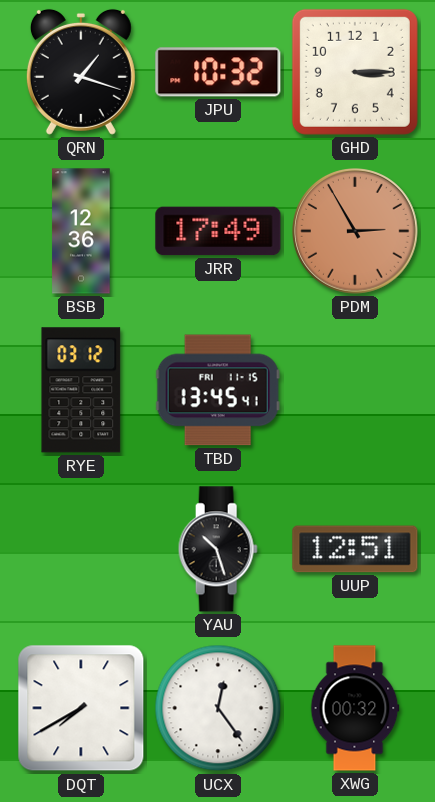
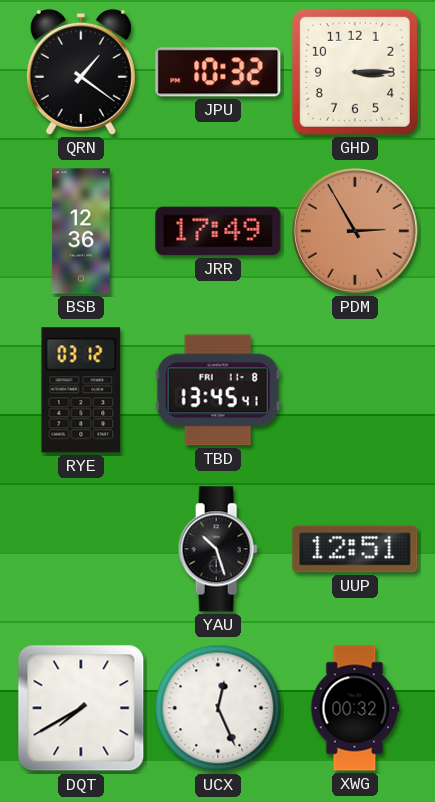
QRN: 1:18 -> 1:21 (81, 72)
TBD date: FRI 11-15 -> FRI 11-8 (218, 390)
UCX: 12:24 -> 12:26 (218, 708)
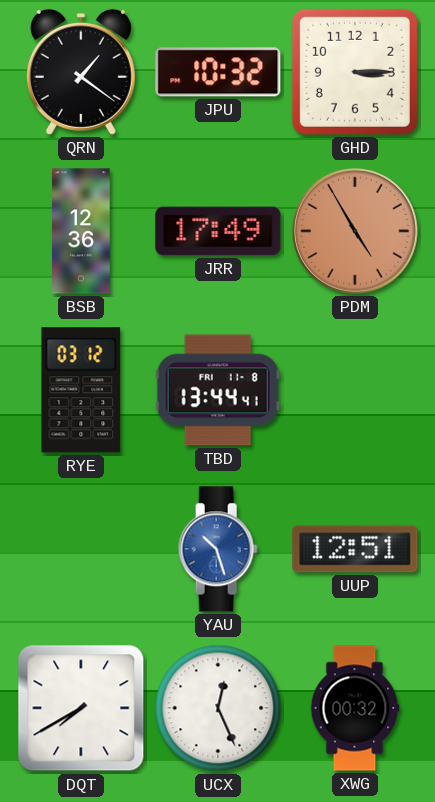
PDM: 2:55 -> 4:55 (356, 232)
TBD: 13:45 -> 13:44 (218, 390)
YAU dial: black -> blue (218, 549)
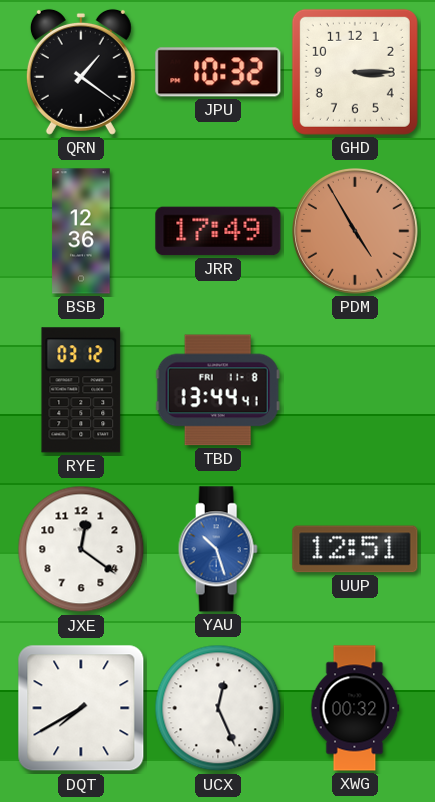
JXE: none -> 12:21 (81, 549)
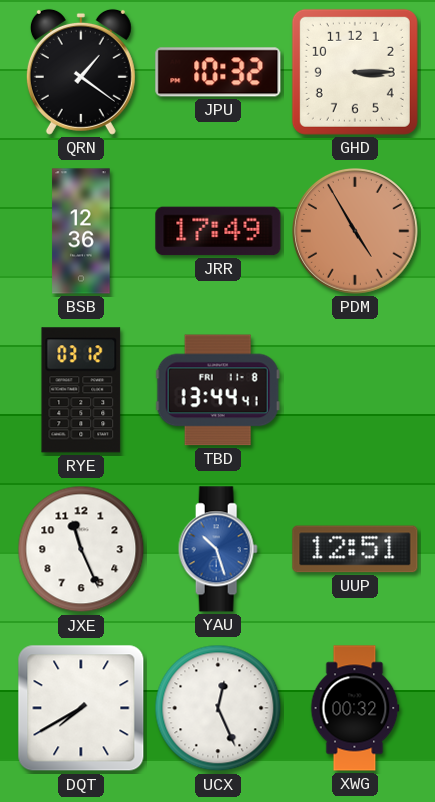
JXE: 12:21 -> 11:26 (81, 549)
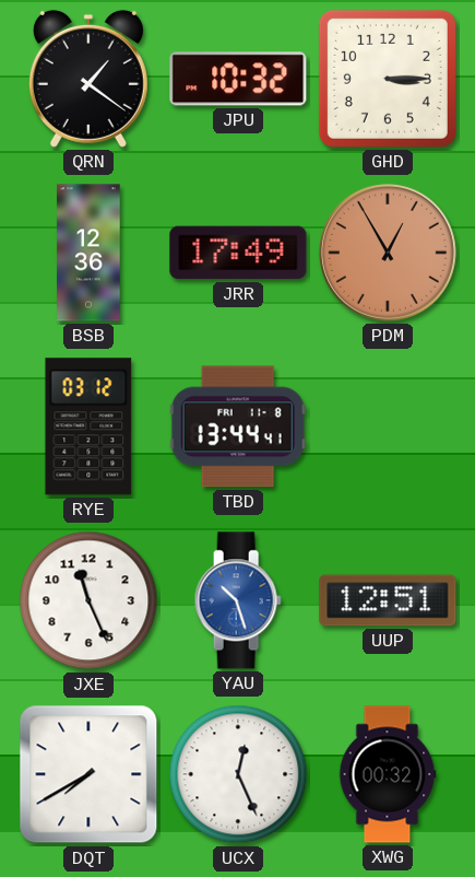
PDM: 4:55 -> 12:55 (389, 254)
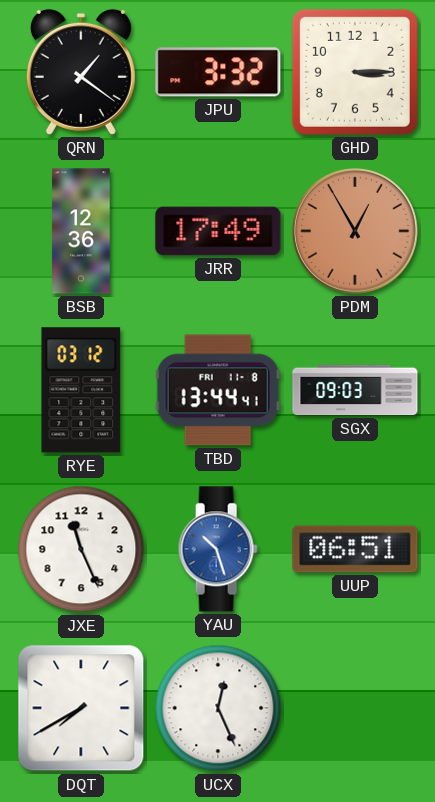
JPU: 10:32 -> 3:32 (218, 72)
SGX: none -> 09:03 (355, 390)
UUP: 12:51 -> 06:51 (355, 549)
XWG: 00:32 -> none (388, 774)
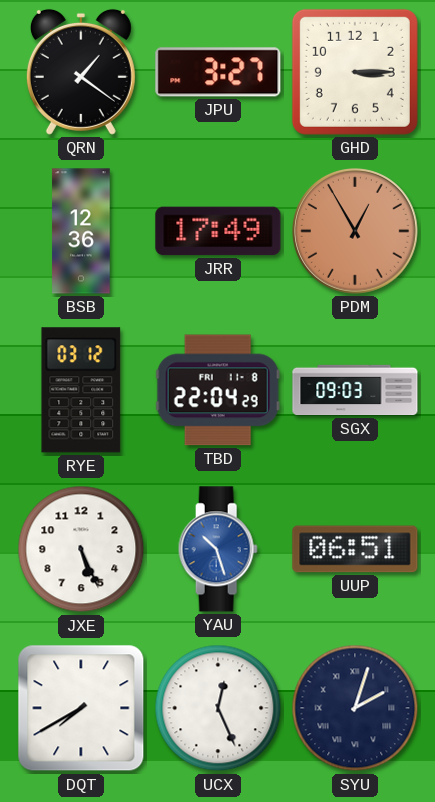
JPU: 3:32 -> 3:27 (218, 72)
TBD: 13:44 -> 22:04 (218, 390)
JXE: 11:26 -> 5:26 (81, 549)
SYU: none -> 2:03 (355, 708)
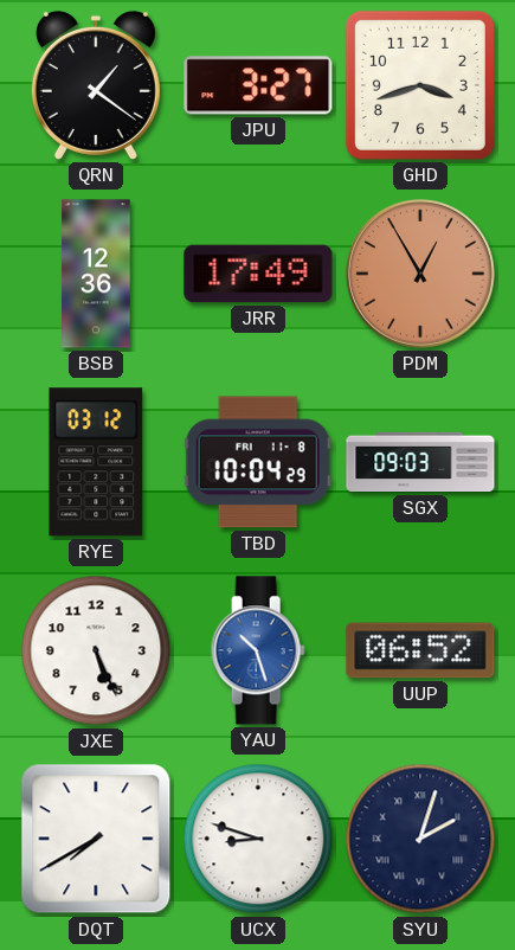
GHD: 3:15 -> 3:42 (420, 85)
TBD: 22:04 -> 10:04 (258, 462)
UUP: 06:51 -> 06:52 (420, 650)
UCX: 12:26 -> 8:48 (258, 839)
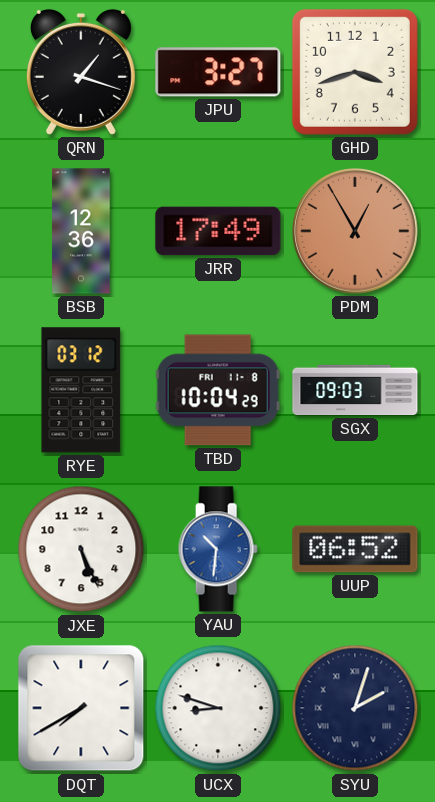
QRN: 1:21 -> 1:18 (81, 72)
YAU: 10:27 -> 10:31 (218, 549)
